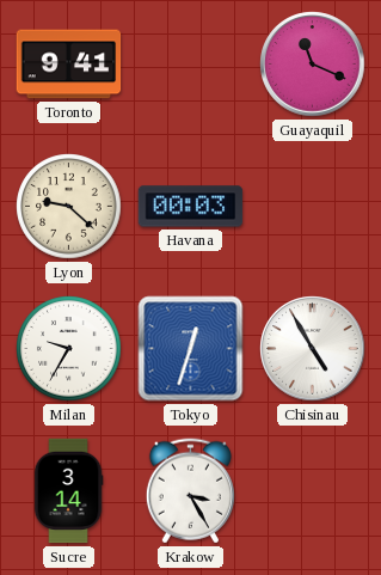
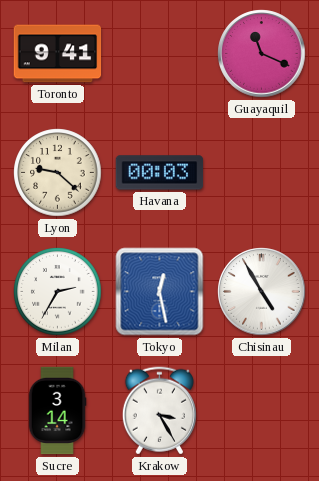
Milan: 9:35 -> 2:35 (58, 292)
Tokyo: 12:33 -> 12:28 (160, 292)
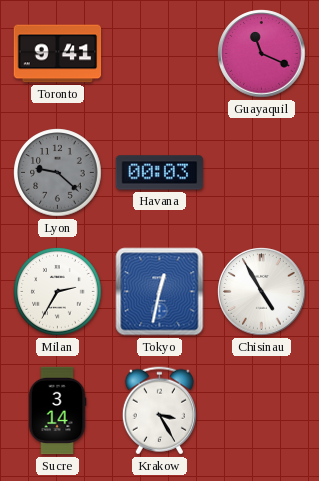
Lyon dial: cream -> grey (58, 173)
Tokyo: 12:28 -> 12:32 (160, 292)
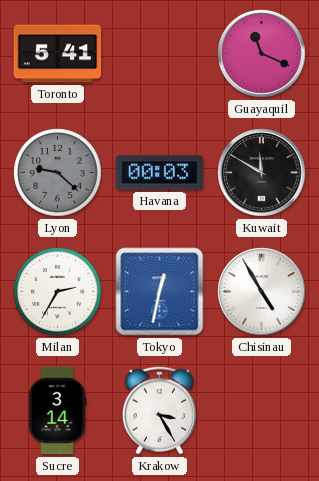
Toronto: 9:41 -> 5:41 (58, 54)
Kuwait: none -> 11:50 (262, 173)
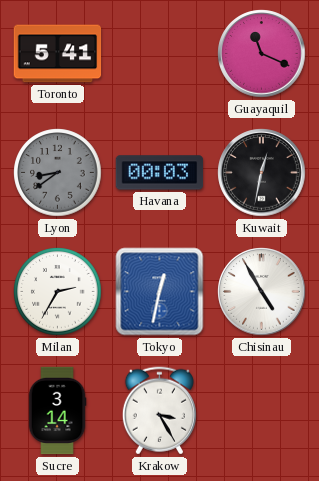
Lyon: 9:22 -> 8:39 (58, 173)
Kuwait: 11:50 -> 12:32 (262, 173)
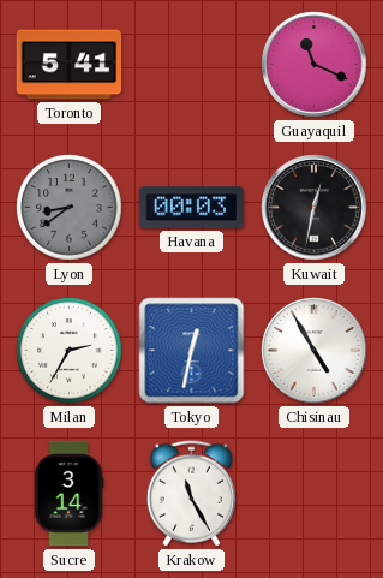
Krakow: 3:25 -> 11:25 (191, 494)
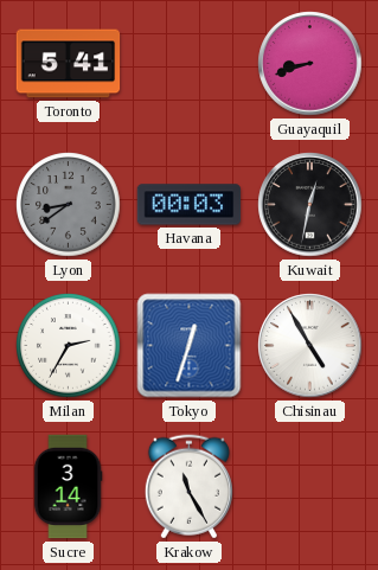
Guayaquil: 11:19 -> 8:42 (310, 64)
Tokyo: 12:32 -> 12:33 (190, 346)
